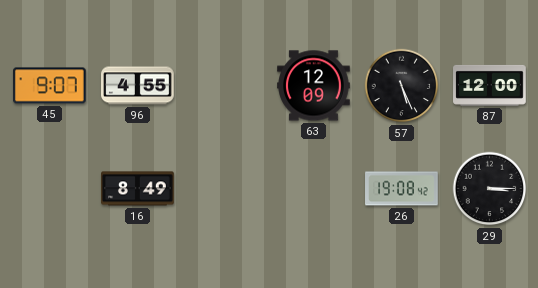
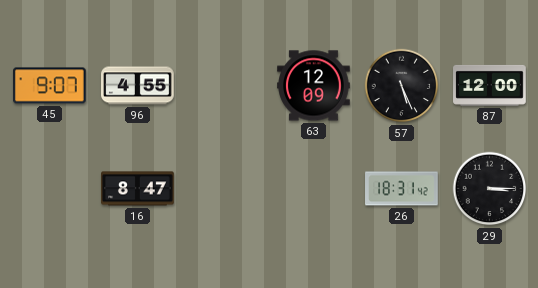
16: 8:49 -> 8:47 (138, 189)
26: 19:08 -> 18:31 (402, 189)
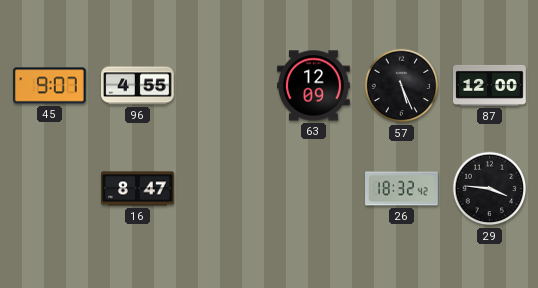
26: 18:31 -> 18:32 (402, 189)
29: 3:15 -> 3:46 (490, 189)
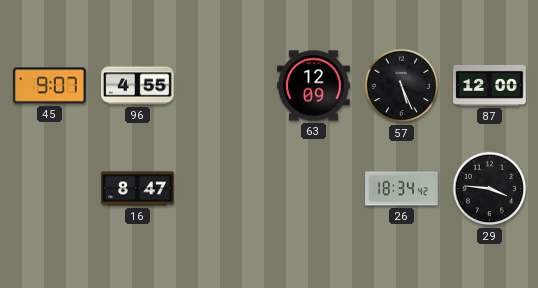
26: 18:32 -> 18:34 (402, 189)
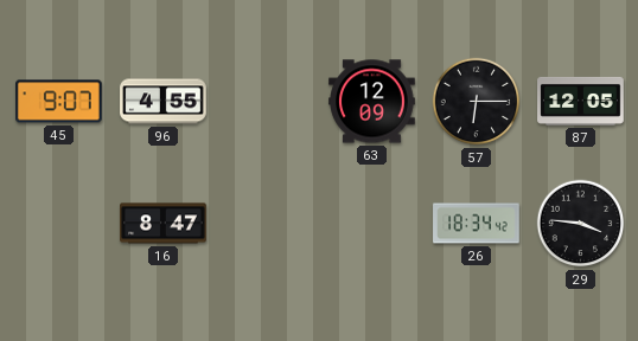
57: 5:26 -> 6:15 (477, 102)
87: 12:00 -> 12:05 (581, 101)
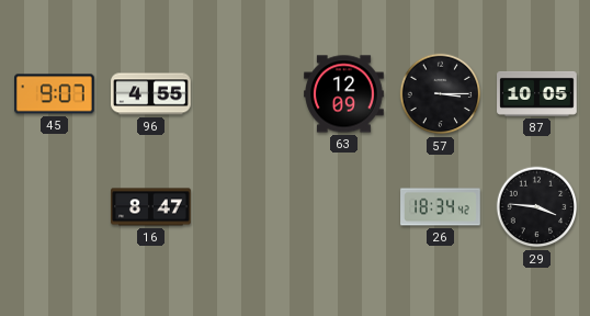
57: 6:15 -> 3:15 (441, 94)
87: 12:05 -> 10:05 (537, 93)
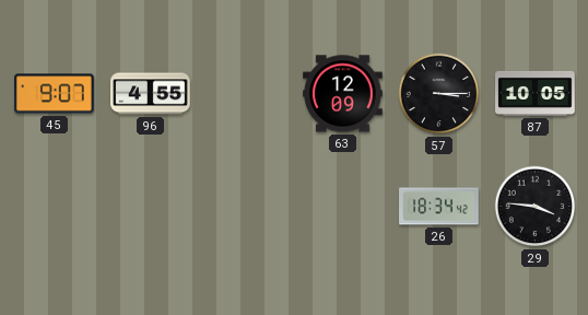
16: 8:47 -> none (151, 207)
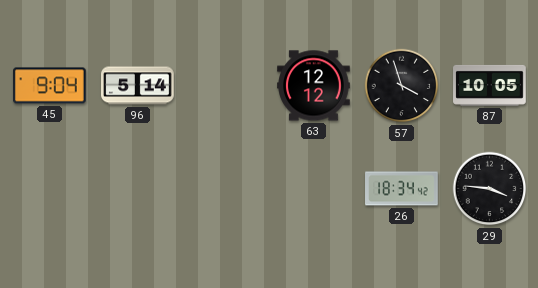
45: 9:07 -> 9:04 (50, 86)
96: 4:55 -> 5:14 (138, 86)
63: 12:09 -> 12:12 (314, 86)
57: 3:15 -> 3:57 (402, 86)
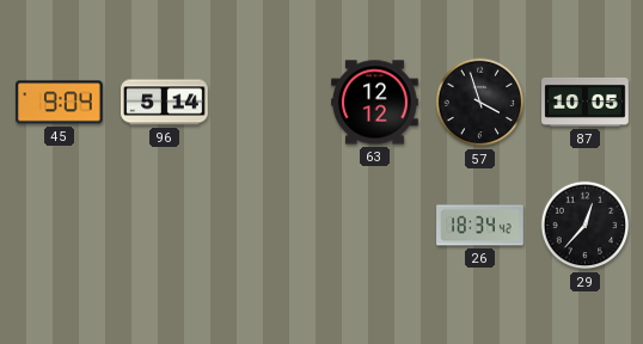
29: 3:46 -> 12:37 (586, 226)
